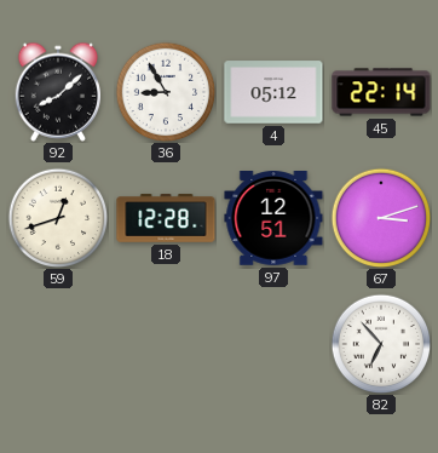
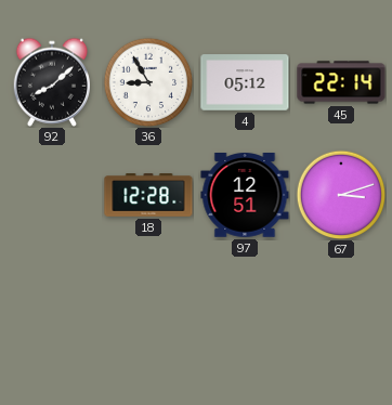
59: 12:42 -> none (58, 218)
82: 6:53 -> none (381, 344)
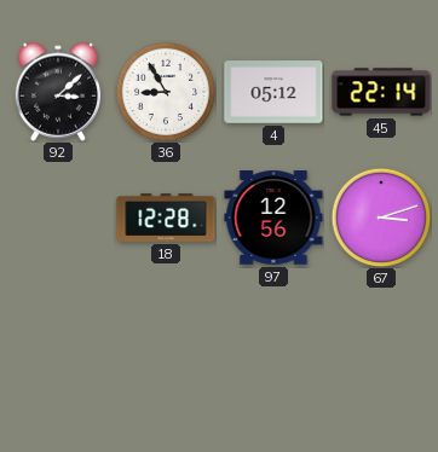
92: 8:08 -> 3:08 (57, 92)
97: 12:51 -> 12:56 (273, 219)
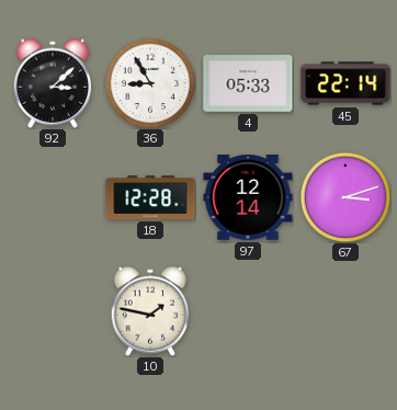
4: 05:12 -> 05:33 (248, 83)
97: 12:56 -> 12:14 (248, 198)
10: none -> 1:47 (149, 311)
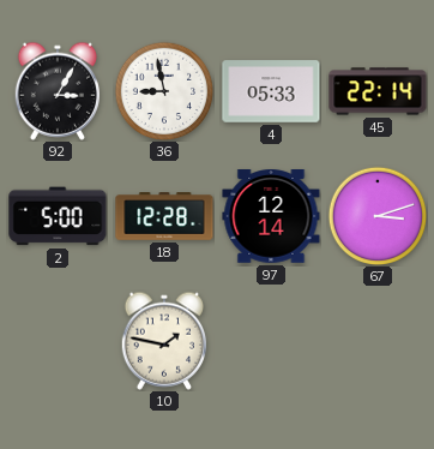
92: 3:08 -> 3:05 (56, 91)
36: 8:55 -> 8:58 (164, 91)
2: none -> 5:00 (58, 216)
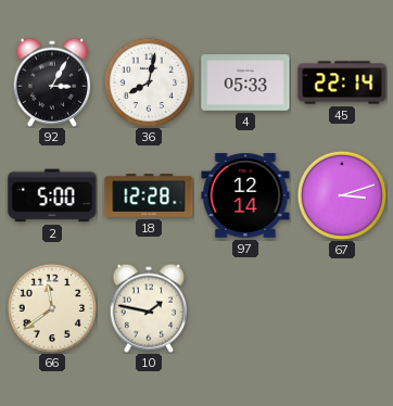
36: 8:58 -> 8:02 (149, 83)
66: none -> 11:39 (52, 308)
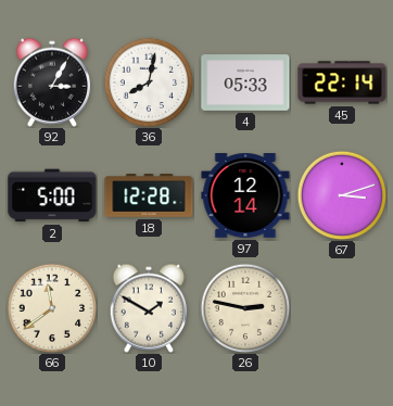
10: 1:47 -> 1:50 (148, 308)
26: none -> 2:47 (245, 308)
